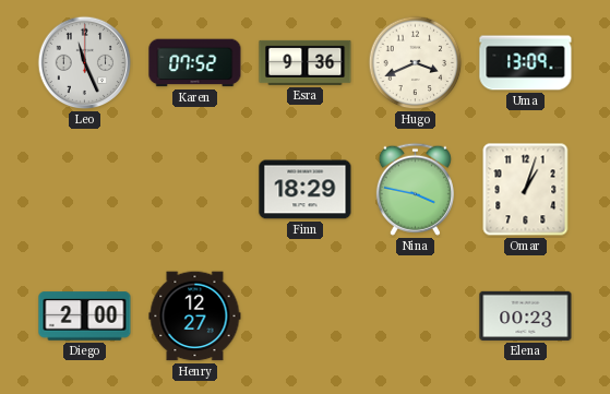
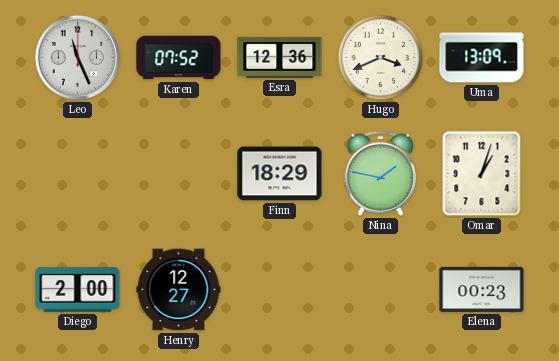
Esra: 9:36 -> 12:36 (280, 57)
Nina: 3:47 -> 1:47 (380, 173)
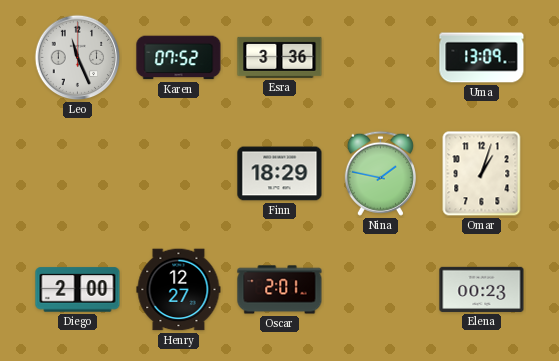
Esra: 12:36 -> 3:36 (280, 57)
Hugo: 3:41 -> none (381, 58)
Oscar: none -> 2:01 (280, 290)
